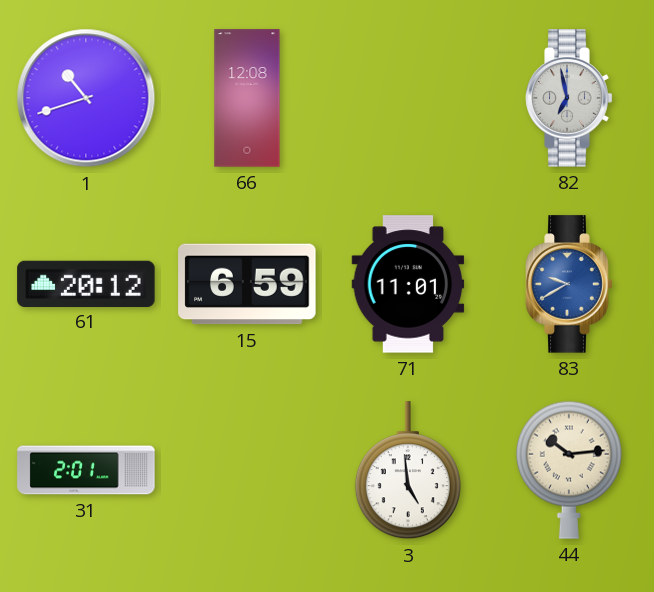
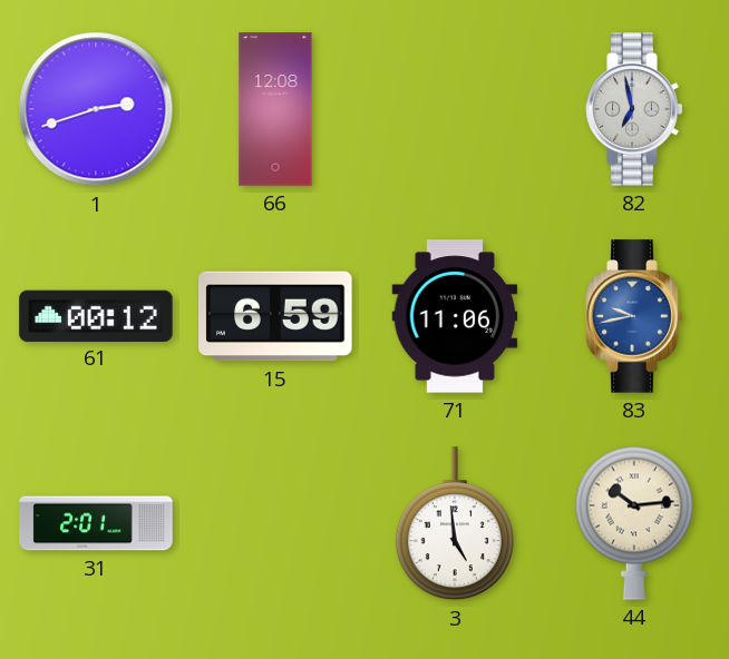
1: 10:42 -> 2:42 (96, 109)
61: 20:12 -> 00:12 (96, 315)
71: 11:01 -> 11:06 (455, 316)
83: 9:40 -> 9:43 (634, 316)
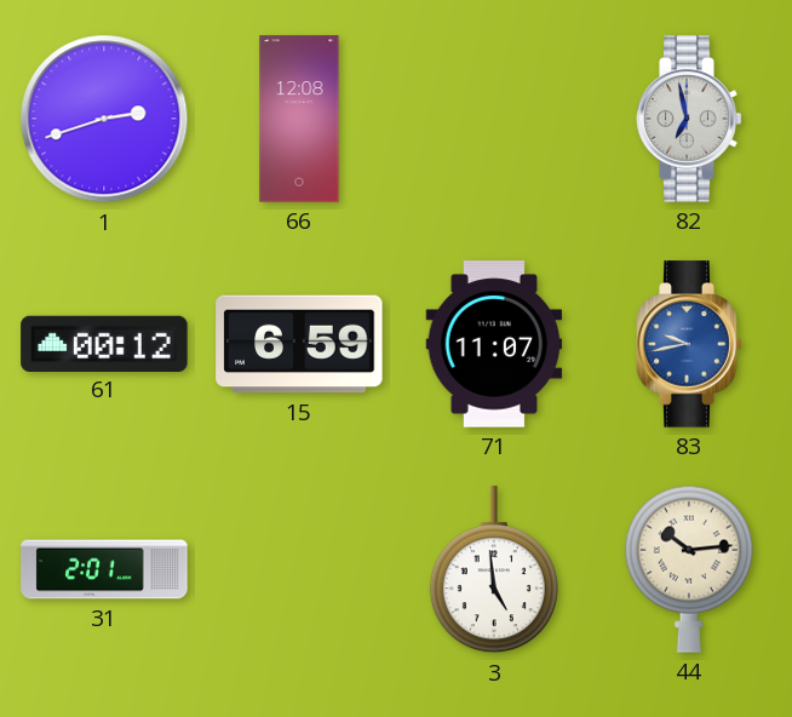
71: 11:06 -> 11:07 (494, 344)
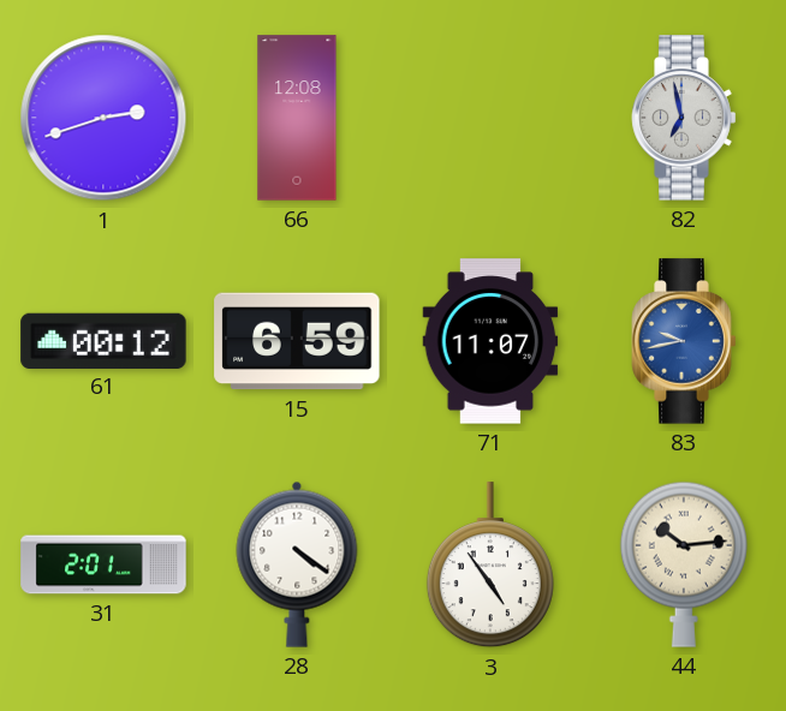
28: none -> 4:21 (297, 564)
3: 4:59 -> 4:54 (490, 566)
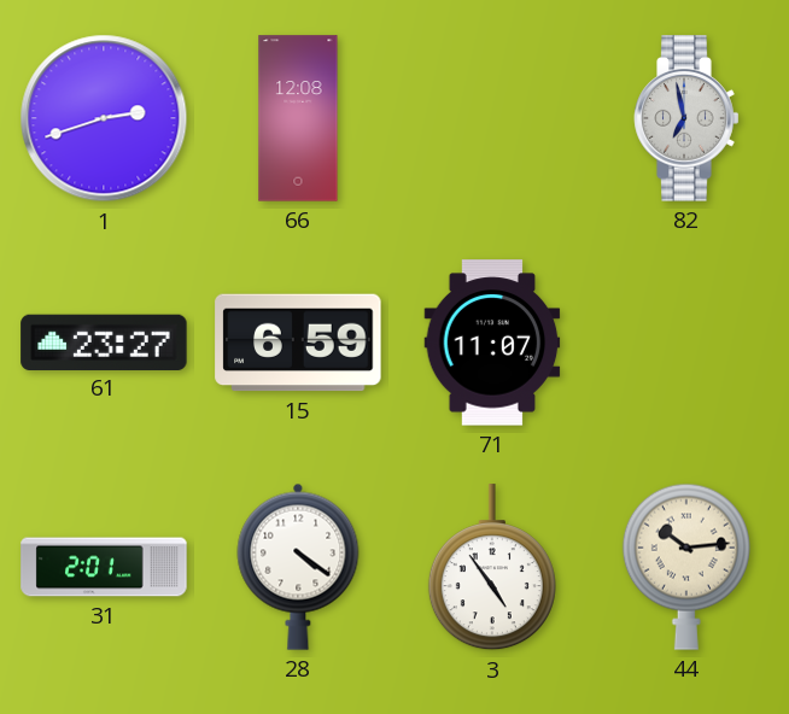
61: 00:12 -> 23:27 (104, 341)
83: 9:43 -> none (684, 341)
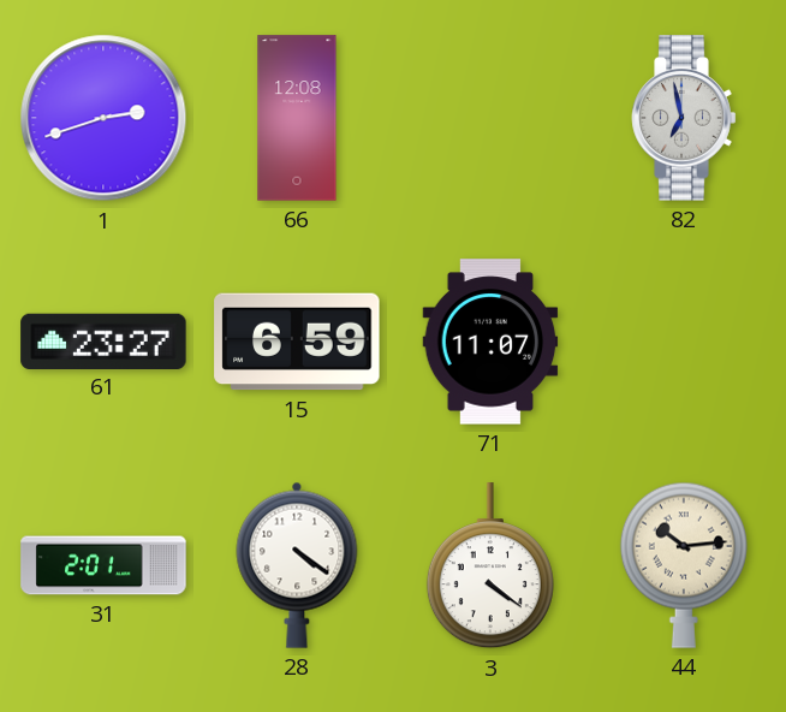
3: 4:54 -> 4:21 (490, 566)
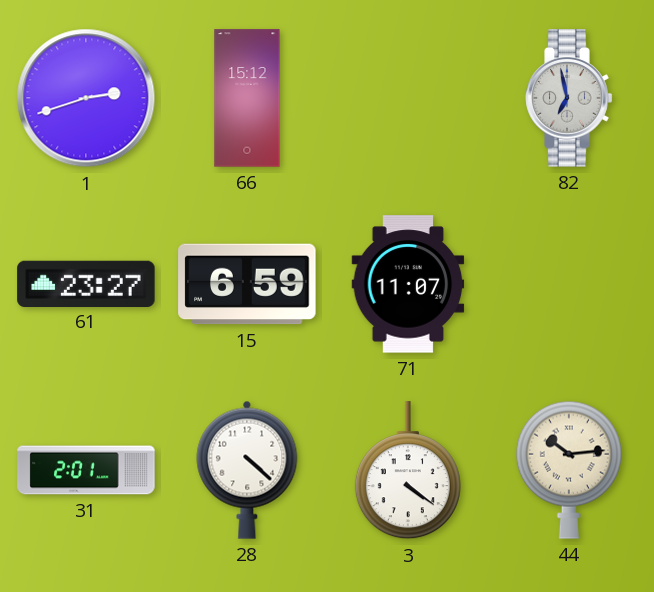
66: 12:08 -> 15:12 (247, 98)
28: 4:21 -> 4:22 (247, 470)
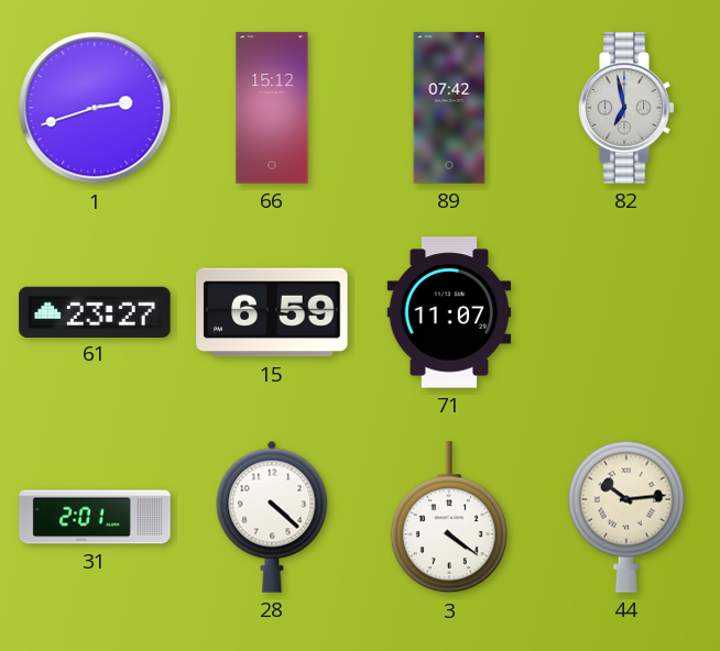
89: none -> 07:42 (449, 108)
